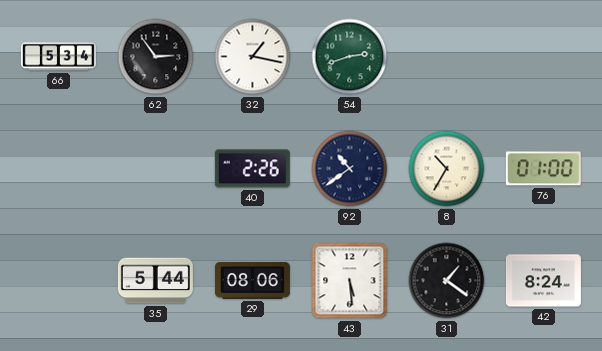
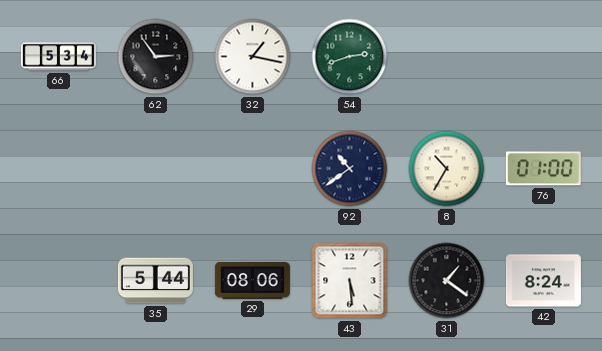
40: 2:26 -> none (252, 169)
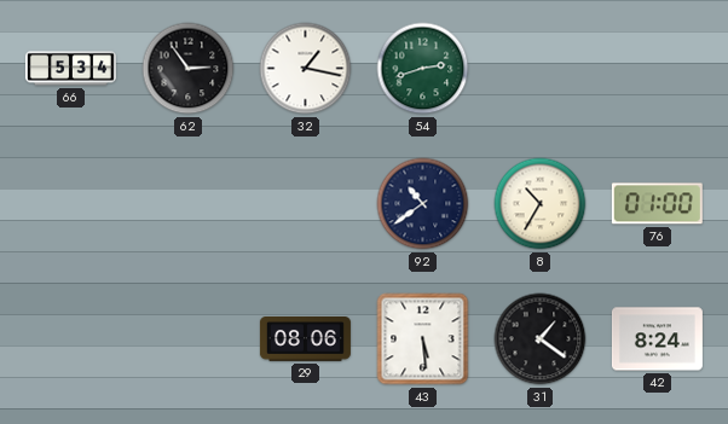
35: 5:44 -> none (155, 281)
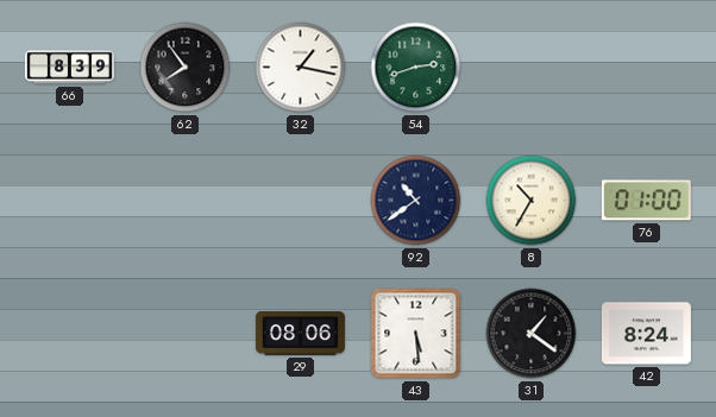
66: 5:34 -> 8:39 (69, 68)
62: 2:54 -> 7:54 (186, 68)
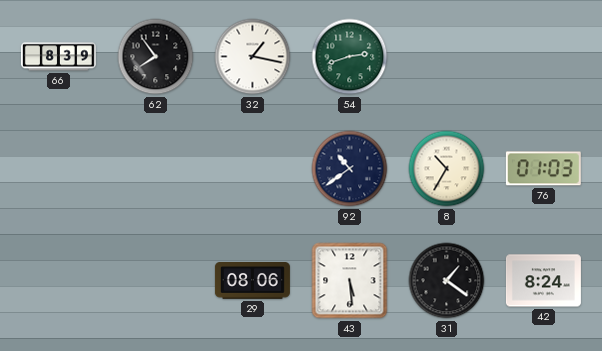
76: 01:00 -> 01:03 (543, 169)
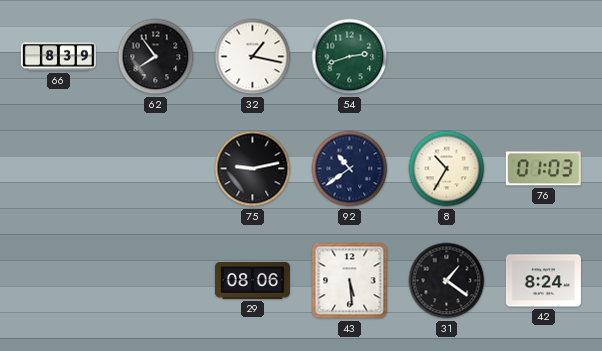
75: none -> 9:13 (253, 169)
